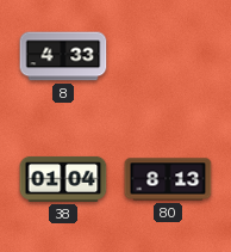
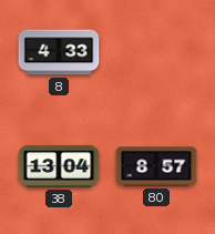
38: 01:04 -> 13:04 (59, 166)
80: 8:13 -> 8:57 (156, 166)
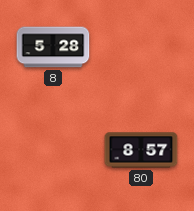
8: 4:33 -> 5:28 (53, 47)
38: 13:04 -> none (59, 166)
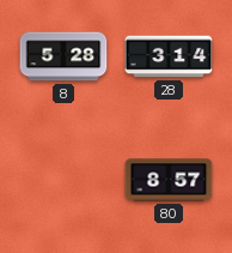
28: none -> 3:14 (169, 56)
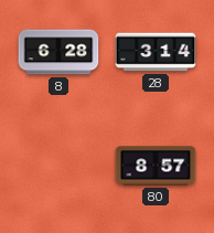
8: 5:28 -> 6:28 (58, 52)
